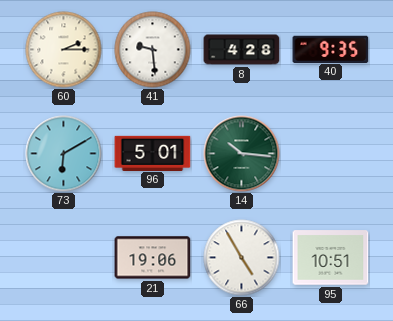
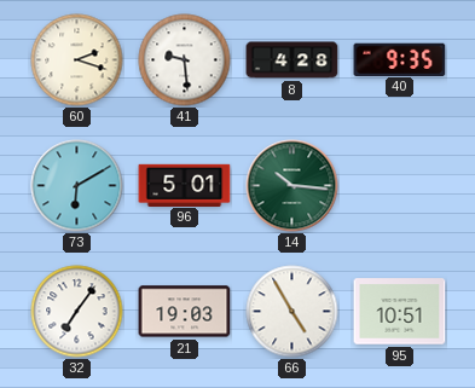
60: 2:15 -> 2:18 (77, 60)
32: none -> 7:06 (77, 312)
21: 19:06 -> 19:03 (185, 312)
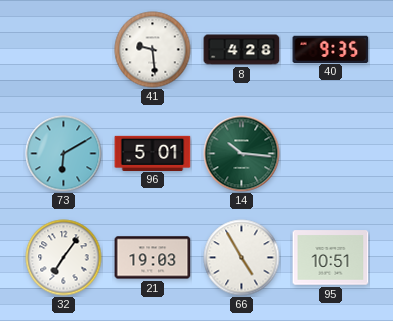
60: 2:18 -> none (77, 60)
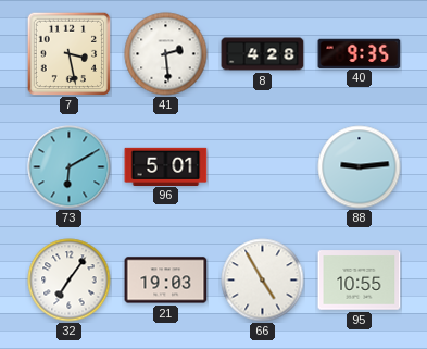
7: none -> 3:28 (68, 53)
41: 9:29 -> 2:29 (166, 54)
14: 10:16 -> none (242, 154)
88: none -> 9:14 (360, 167)
95: 10:51 -> 10:55 (360, 281)
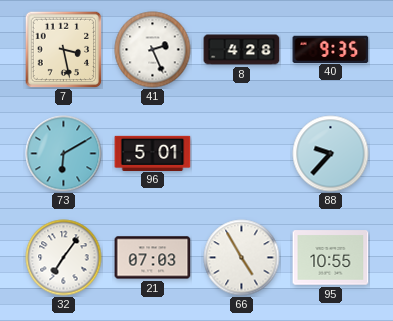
41: 2:29 -> 2:26 (153, 50)
88: 9:14 -> 9:37 (331, 154)
21: 19:03 -> 07:03 (153, 258)
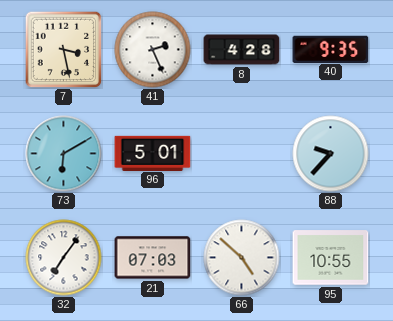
66: 4:55 -> 4:52 (242, 258)
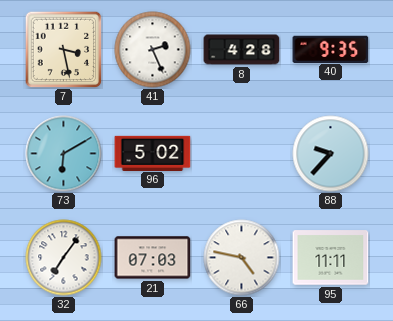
96: 5:01 -> 5:02 (153, 153)
66: 4:52 -> 4:47 (242, 258)
95: 10:55 -> 11:11 (331, 258)
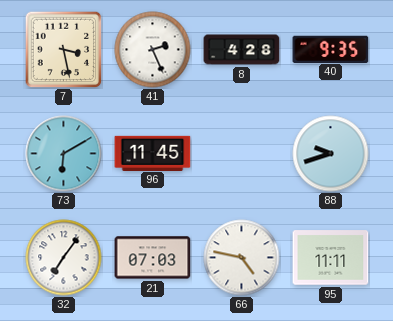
96: 5:02 -> 11:45 (153, 153)
88: 9:37 -> 9:42 (331, 154)
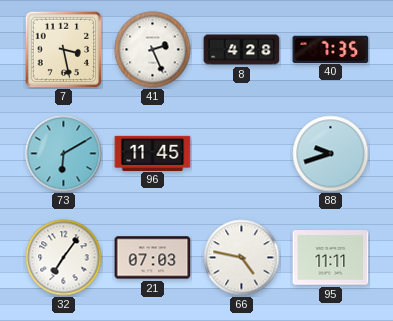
40: 9:35 -> 7:35 (331, 49)
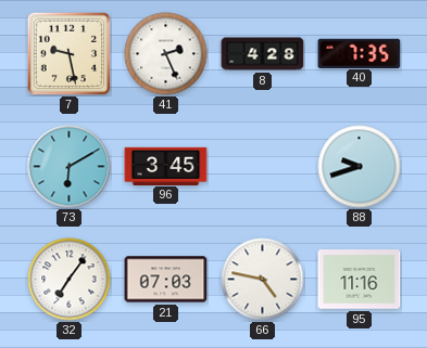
7: 3:28 -> 9:28 (68, 53)
96: 11:45 -> 3:45 (166, 166)
95: 11:11 -> 11:16 (360, 280)
